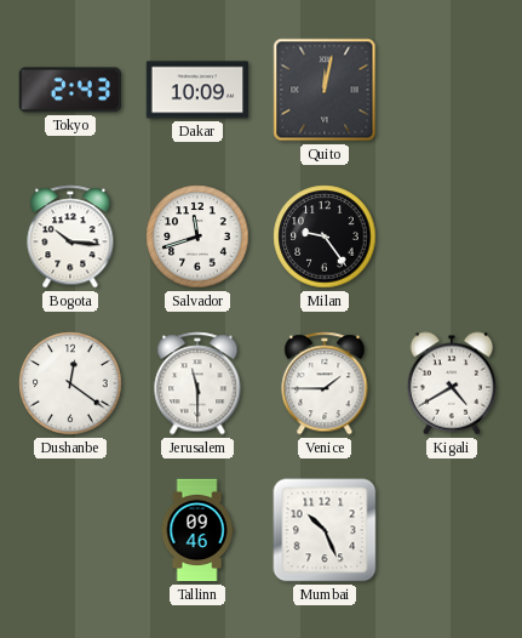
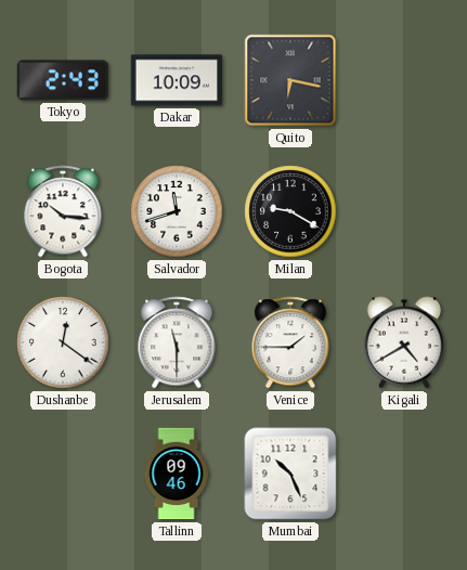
Quito: 12:02 -> 6:17 (290, 80)
Milan: 9:24 -> 9:20 (290, 211)
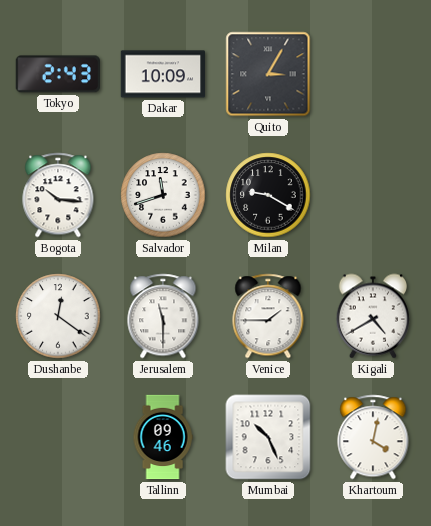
Quito: 6:17 -> 3:05 (268, 74)
Khartoum: none -> 4:02 (373, 437)
